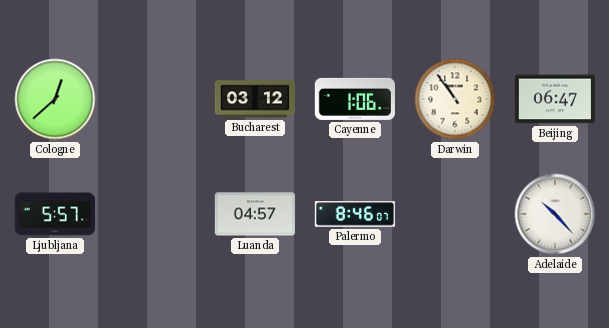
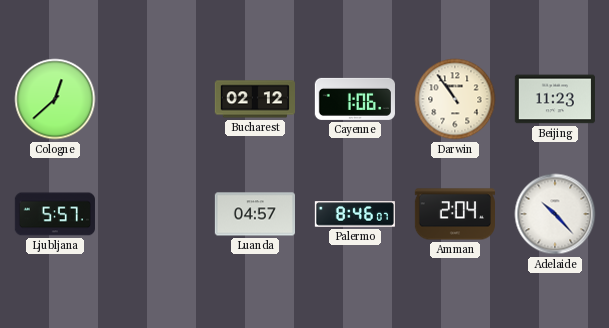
Bucharest: 03:12 -> 02:12 (254, 99)
Beijing: 06:47 -> 11:23 (555, 99)
Amman: none -> 2:04 (454, 214)
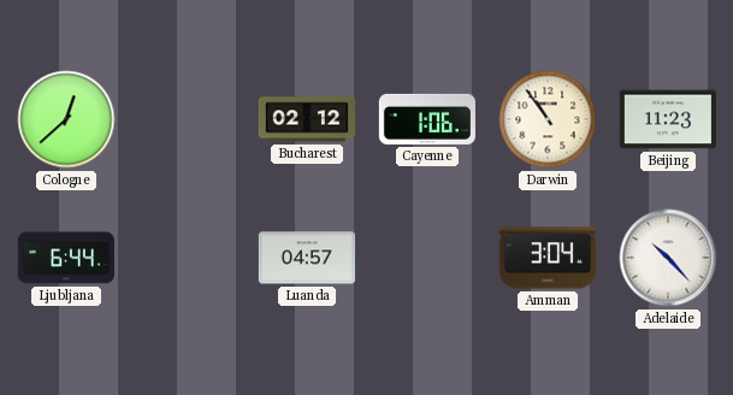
Ljubljana: 5:57 -> 6:44 (66, 258)
Palermo: 8:46 -> none (354, 214)
Amman: 2:04 -> 3:04 (546, 258)
